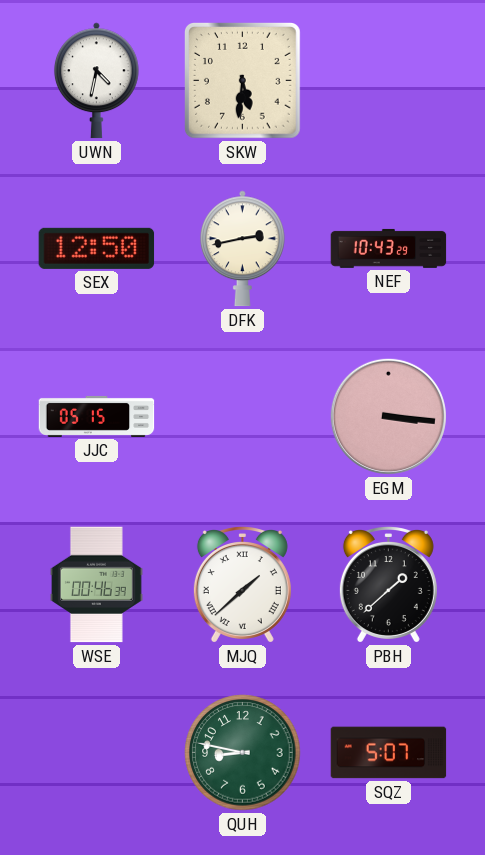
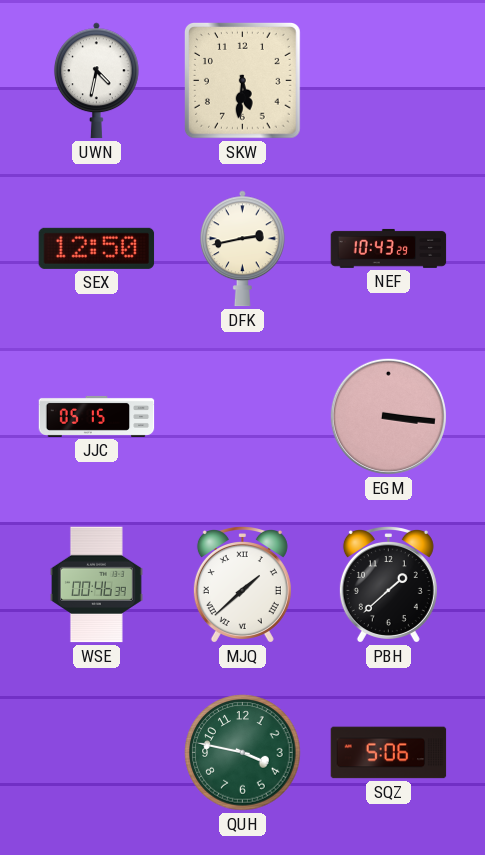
QUH: 8:47 -> 3:47 (243, 753)
SQZ: 5:07 -> 5:06 (389, 753)
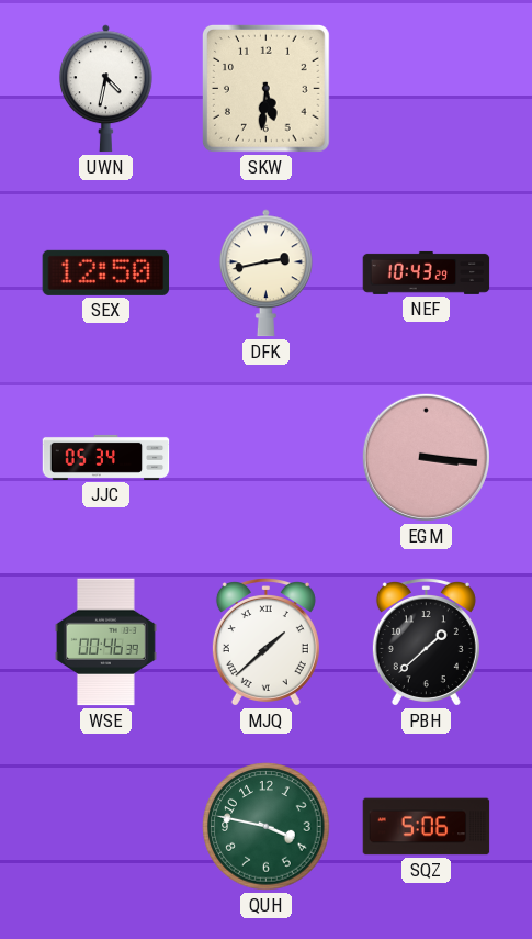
JJC: 05:15 -> 05:34 (106, 457)
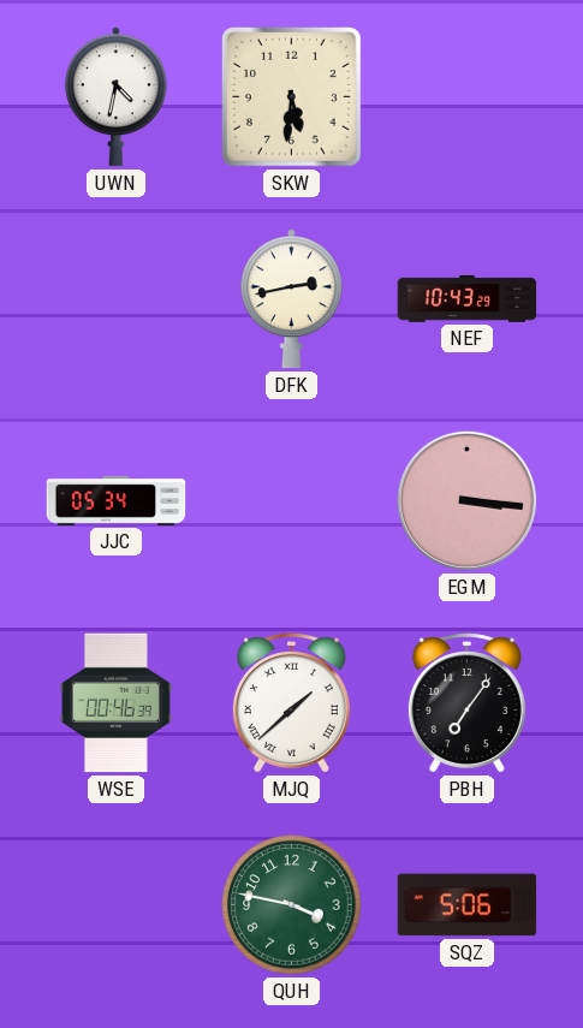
SEX: 12:50 -> none (106, 272)
PBH: 1:38 -> 7:06 (466, 703)
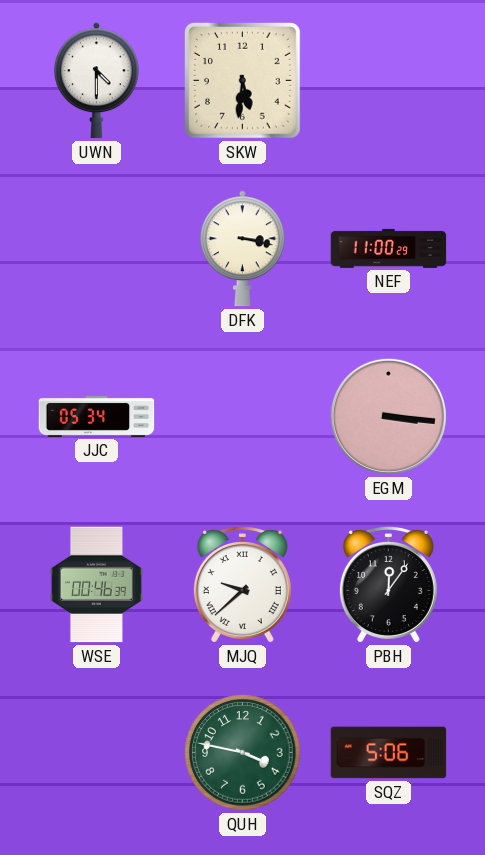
UWN: 4:32 -> 4:30 (96, 81)
DFK: 2:43 -> 3:17 (242, 249)
NEF: 10:43 -> 11:00 (389, 248)
MJQ: 1:38 -> 9:38 (242, 585)
PBH: 7:06 -> 12:06 (388, 585)
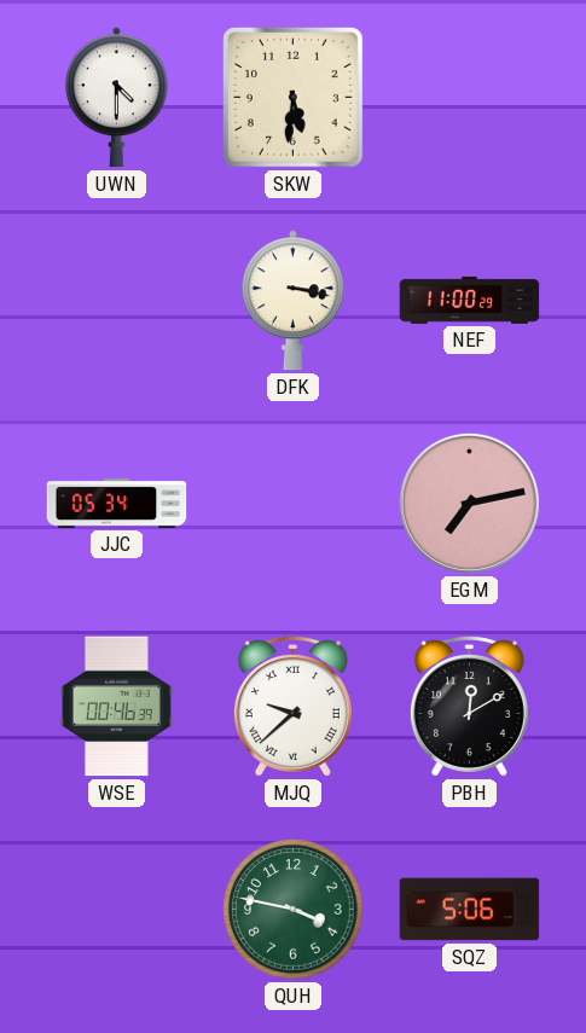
EGM: 3:16 -> 7:13 (469, 503)
PBH: 12:06 -> 12:10 (469, 707)
